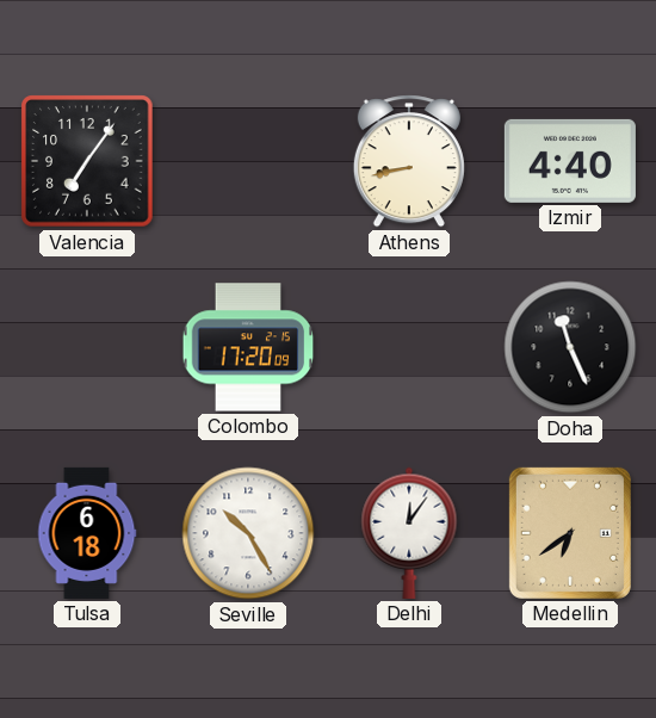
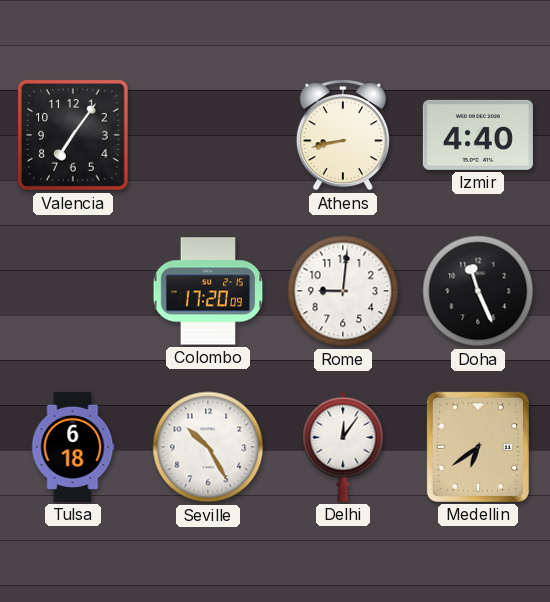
Rome: none -> 9:01 (343, 291)
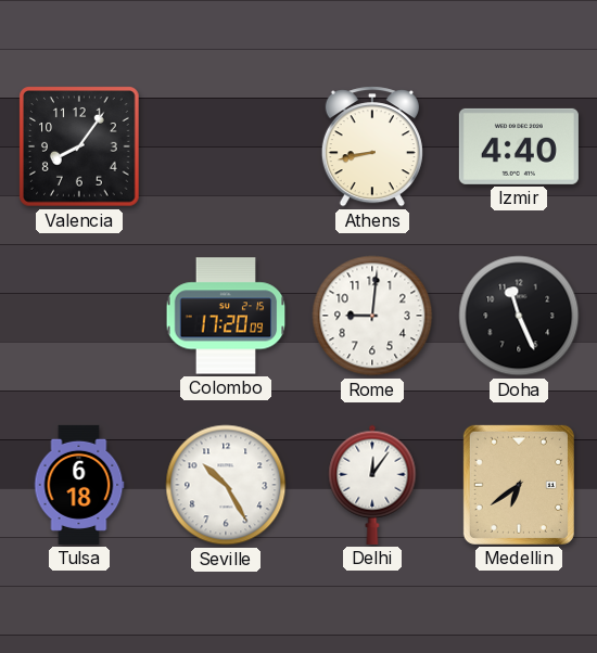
Valencia: 7:06 -> 8:06 (79, 146)
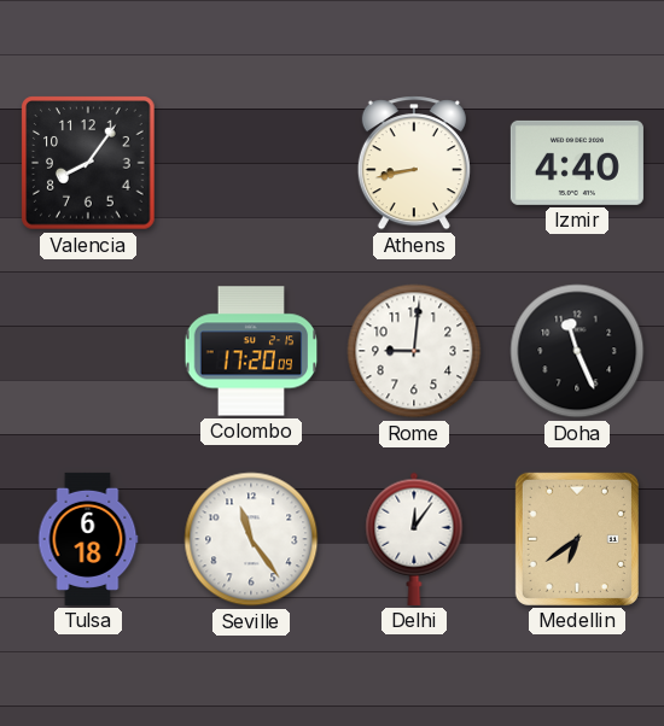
Seville: 10:25 -> 11:24 (251, 539)
